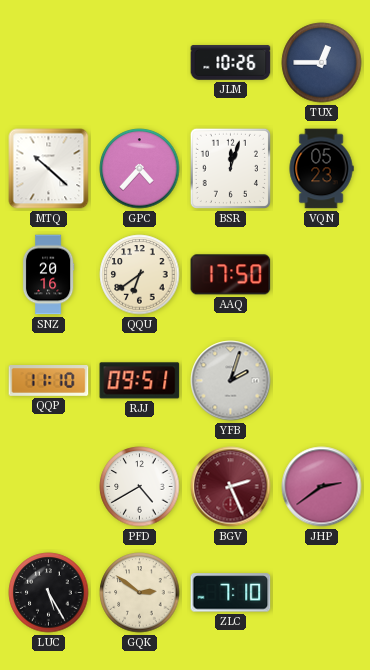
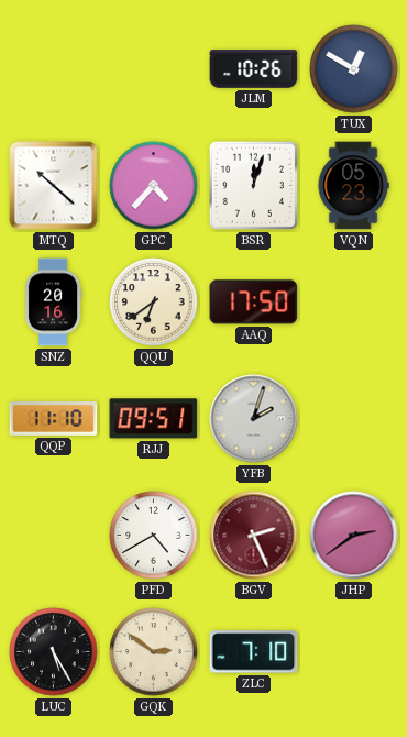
TUX: 12:45 -> 12:50 (354, 69)
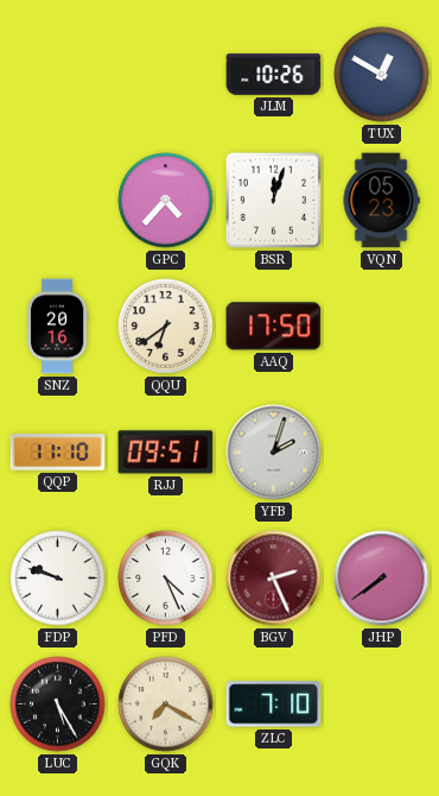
MTQ: 10:22 -> none (54, 186)
FDP: none -> 9:48 (58, 579)
PFD: 4:40 -> 4:26 (166, 579)
JHP: 2:39 -> 7:39 (382, 579)
GQK: 2:51 -> 7:20 (166, 705)
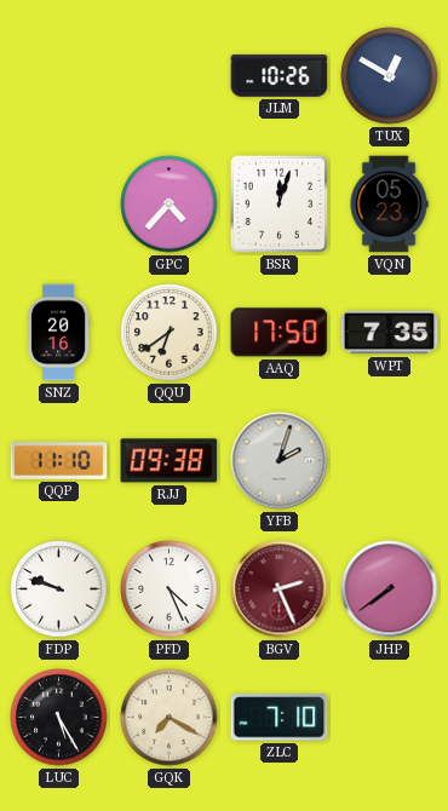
WPT: none -> 7:35 (390, 333)
RJJ: 09:51 -> 09:38 (170, 461)
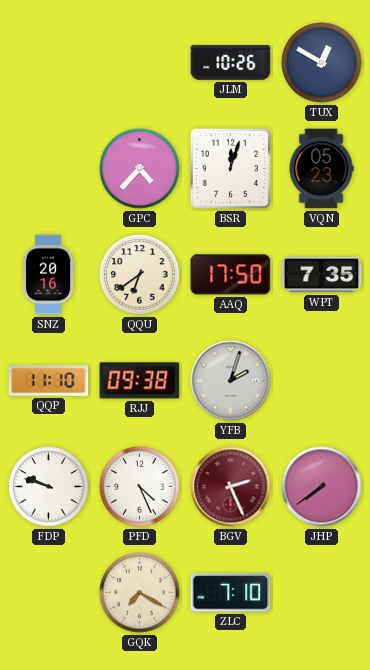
LUC: 5:25 -> none (59, 718)
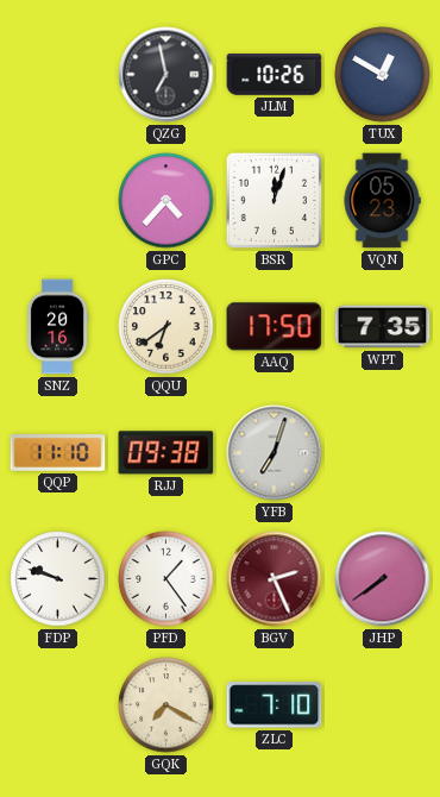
QZG: none -> 6:58 (166, 75)
YFB: 2:03 -> 7:03 (275, 453)
PFD: 4:26 -> 1:24 (166, 579)
